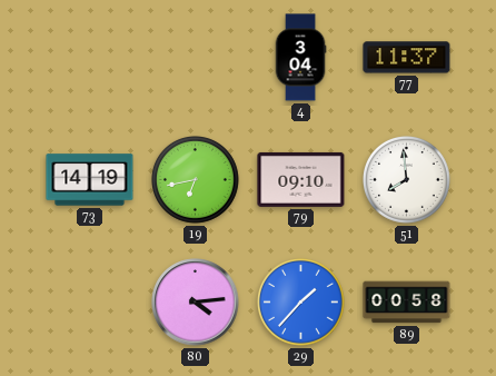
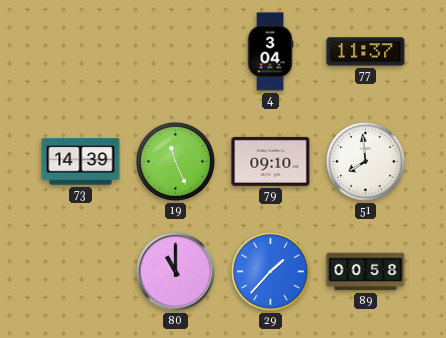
73: 14:19 -> 14:39 (81, 162)
19: 6:43 -> 11:26 (176, 162)
80: 4:14 -> 11:00 (176, 272)
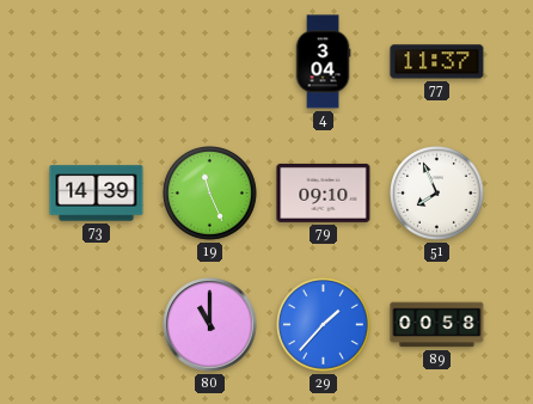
51: 7:59 -> 7:56 (437, 194)
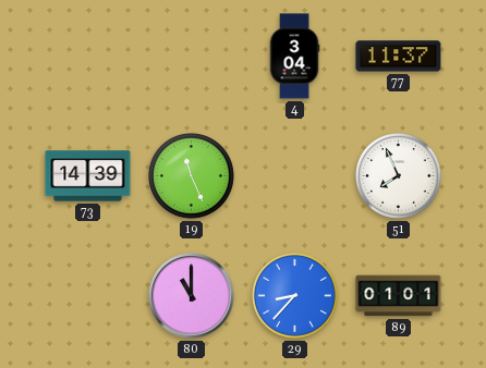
79: 09:10 -> none (324, 192)
29: 1:37 -> 8:37 (295, 296)
89: 00:58 -> 01:01 (399, 296)
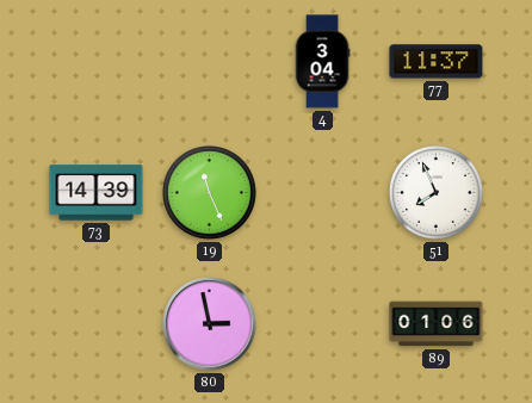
80: 11:00 -> 2:58 (210, 324)
29: 8:37 -> none (295, 296)
89: 01:01 -> 01:06 (437, 324)
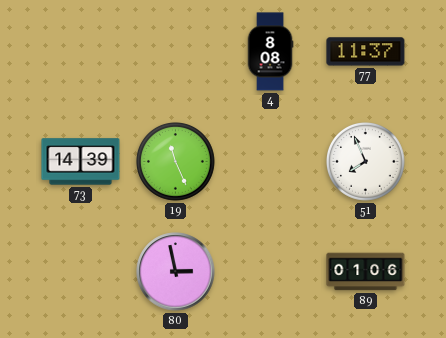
4: 3:04 -> 8:08 (270, 52)
